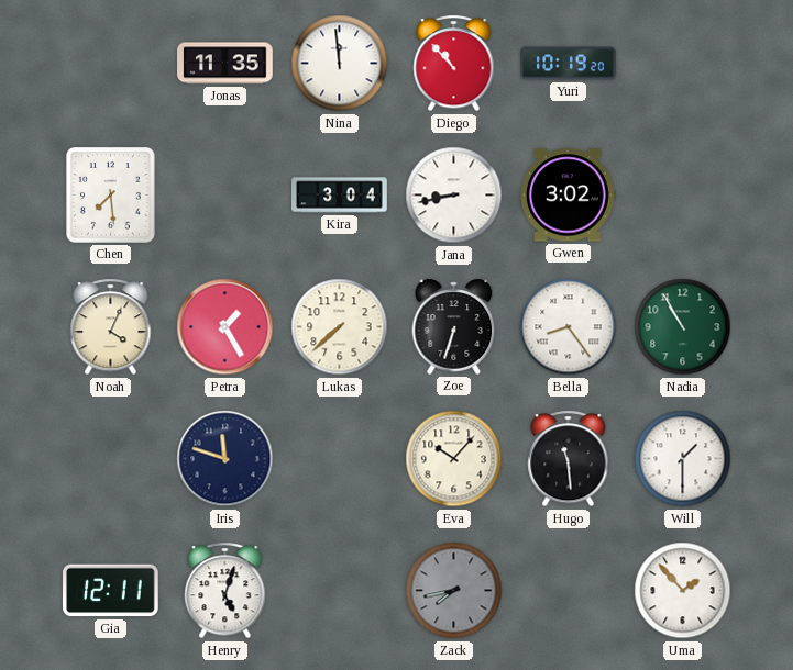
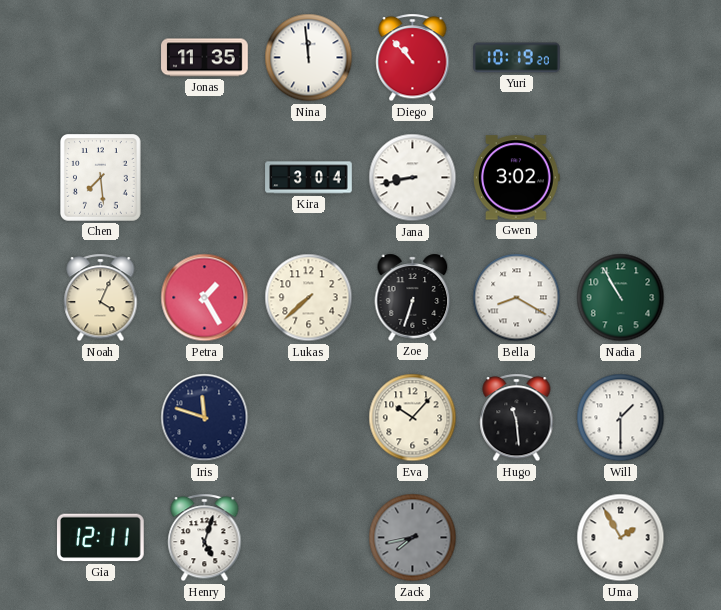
Bella: 8:24 -> 8:20 (517, 298)
Uma: 1:53 -> 1:55 (621, 538)
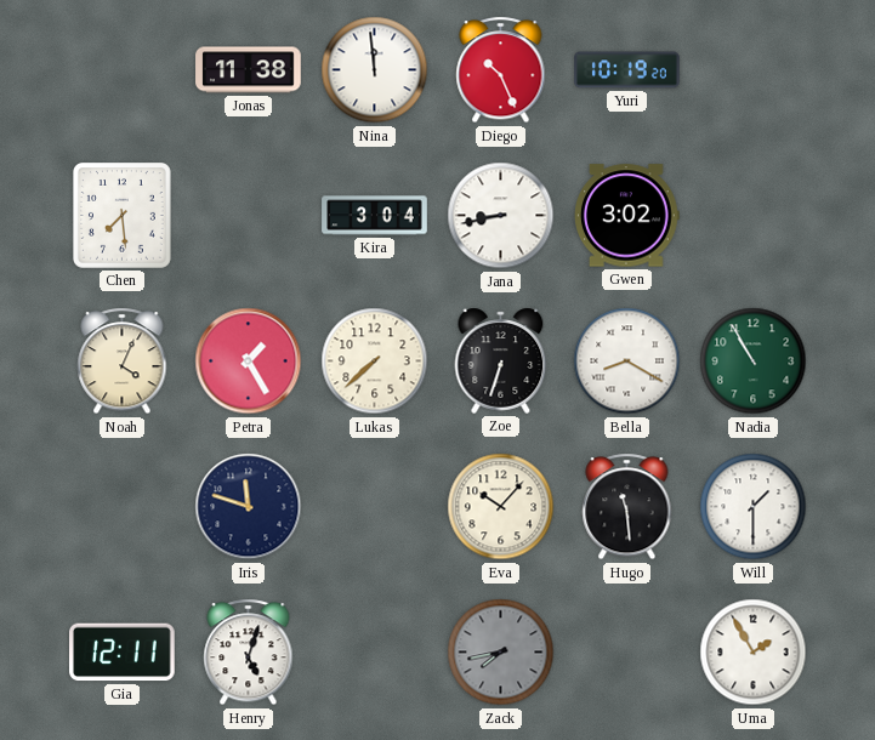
Jonas: 11:35 -> 11:38 (249, 70)
Diego: 10:53 -> 10:26 (501, 70)
